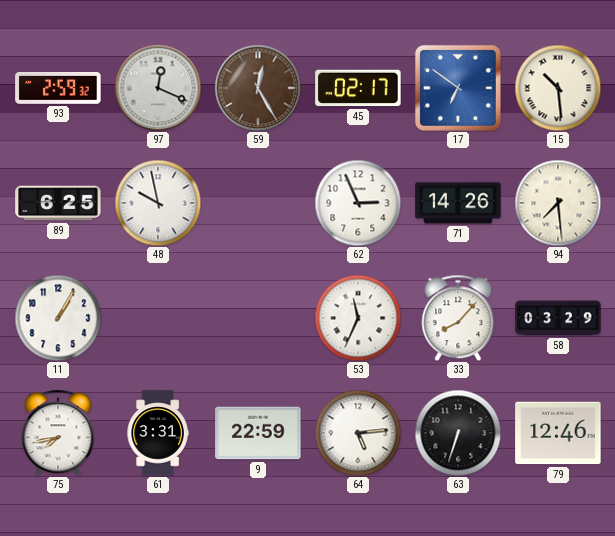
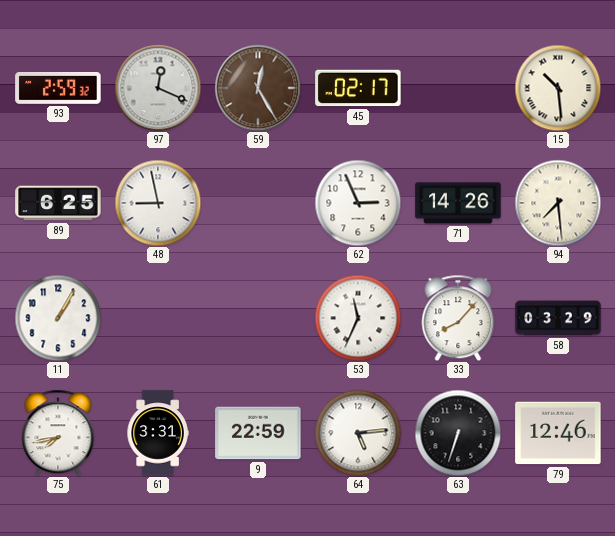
17: 6:51 -> none (458, 88)
48: 9:58 -> 8:58 (158, 203)
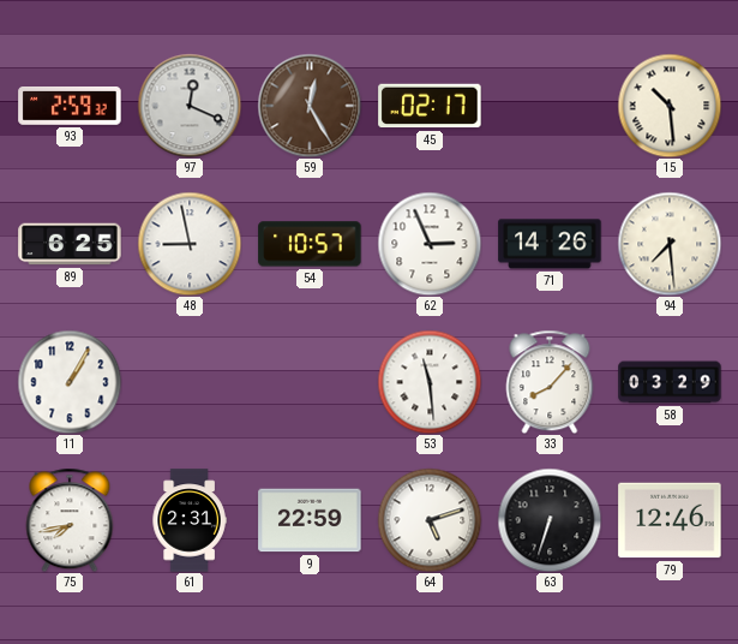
54: none -> 10:57 (310, 244)
53: 11:34 -> 11:29 (430, 382)
61: 3:31 -> 2:31 (190, 520)
64: 5:14 -> 5:12 (430, 520)
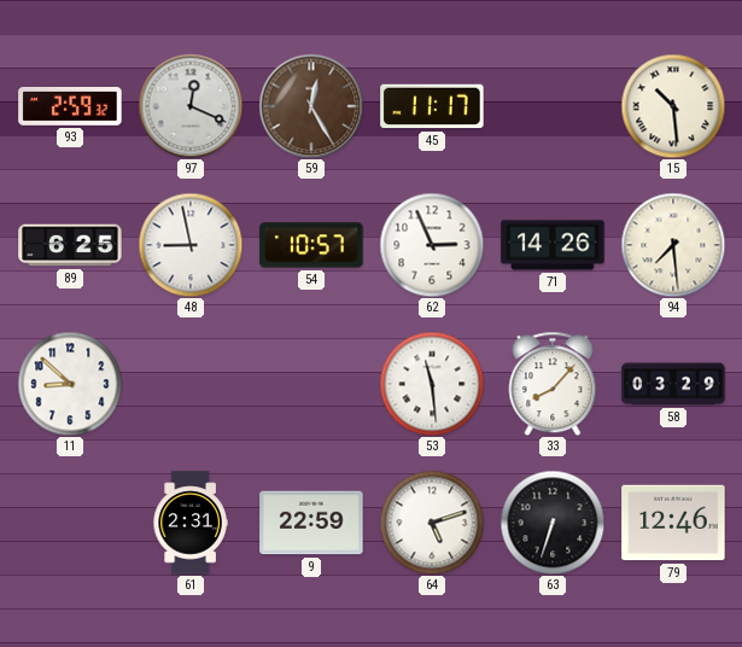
45: 02:17 -> 11:17 (432, 106)
11: 1:05 -> 8:52 (70, 384)
75: 7:43 -> none (70, 520)
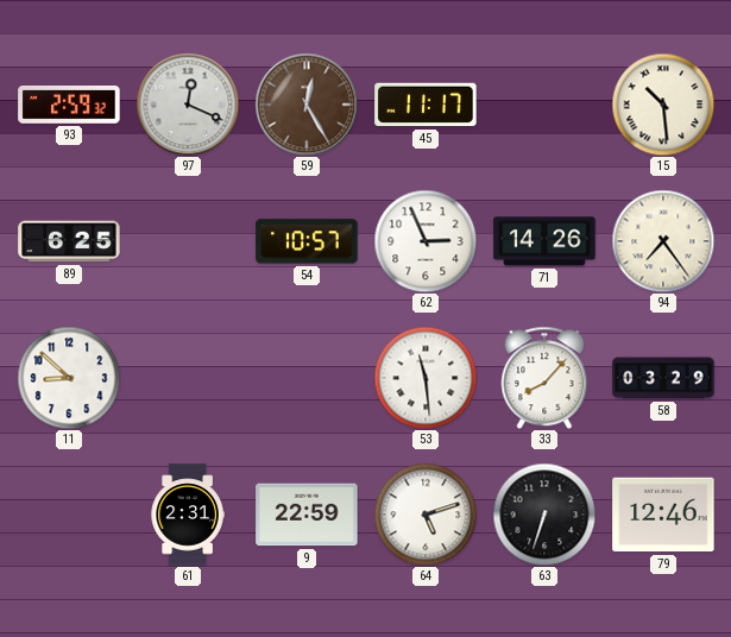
48: 8:58 -> none (191, 245)
94: 7:29 -> 7:24 (663, 241)
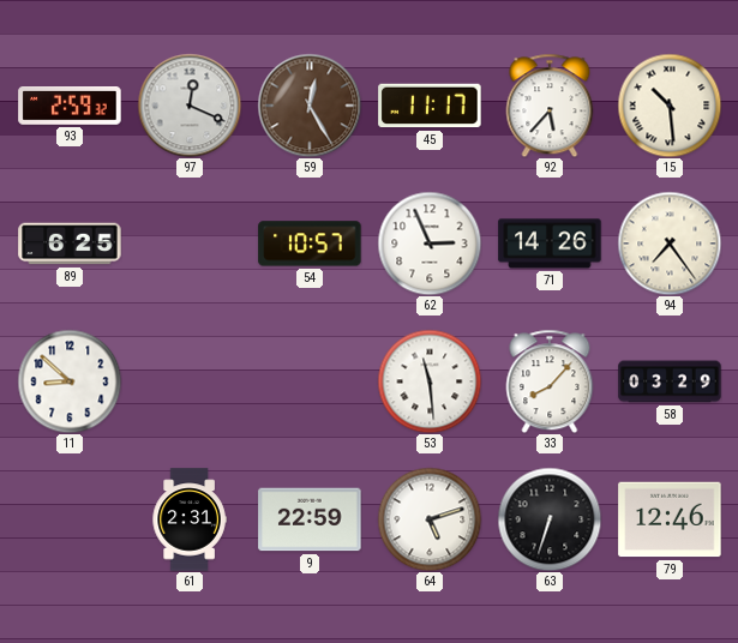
92: none -> 5:37 (550, 106)
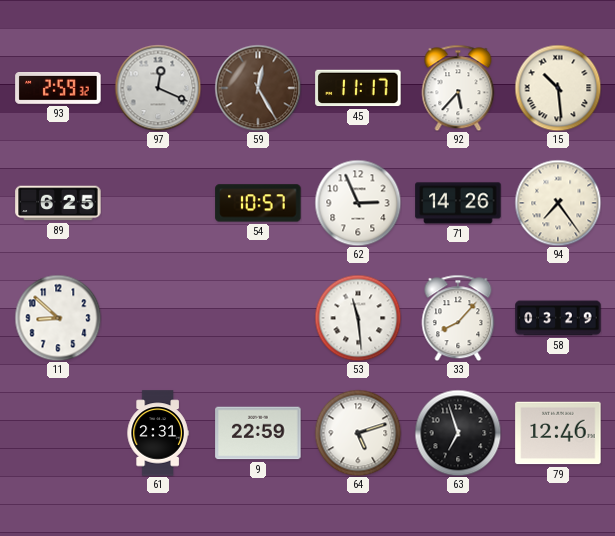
63: 6:33 -> 6:57 (458, 433)
